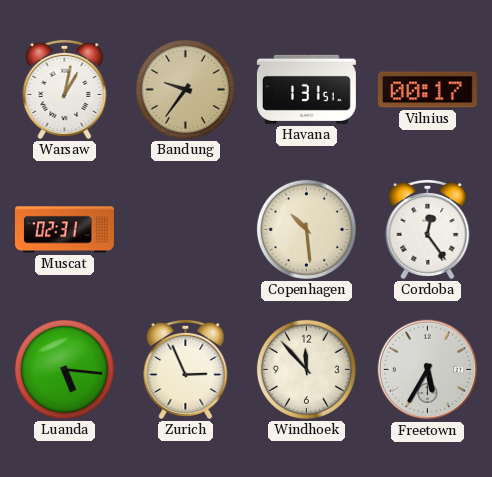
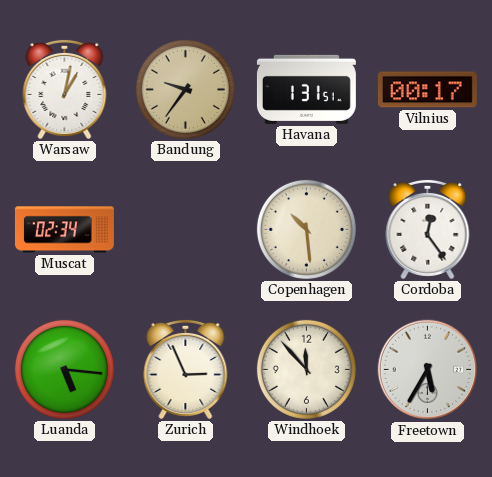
Muscat: 02:31 -> 02:34 (64, 230)
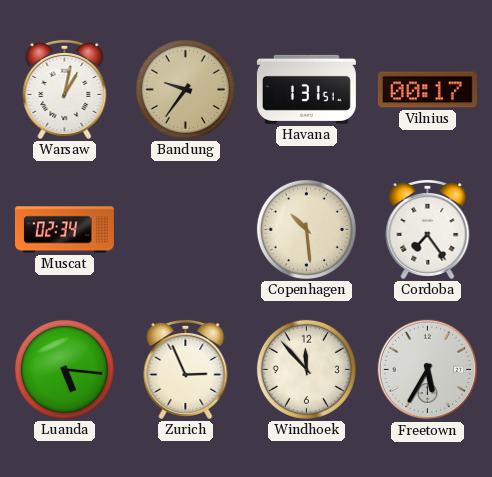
Cordoba: 12:24 -> 7:24 (428, 229)
